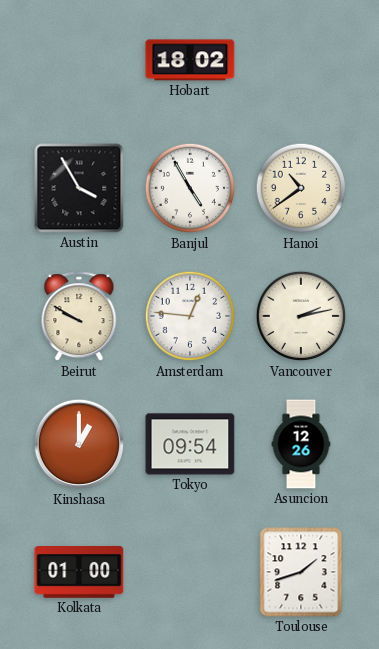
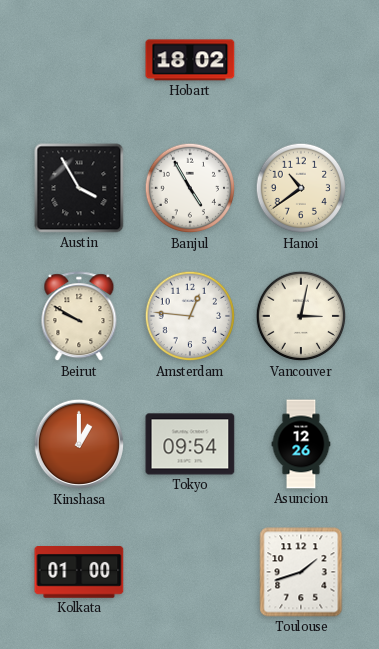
Vancouver: 2:13 -> 3:02 (301, 316)
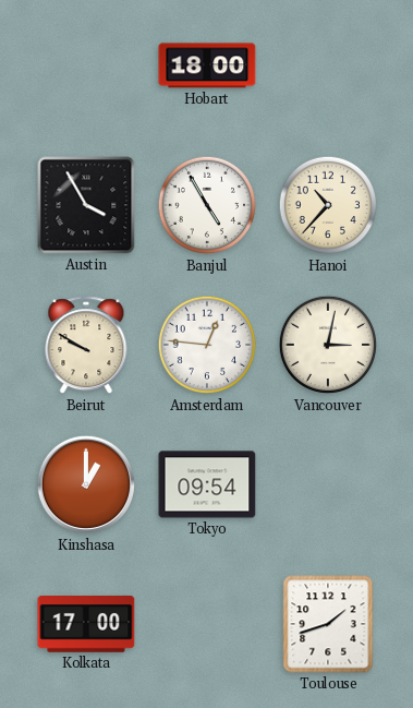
Hobart: 18:02 -> 18:00 (207, 65)
Hanoi: 10:39 -> 10:37 (328, 205)
Asuncion: 12:26 -> none (301, 444)
Kolkata: 01:00 -> 17:00 (86, 625)
